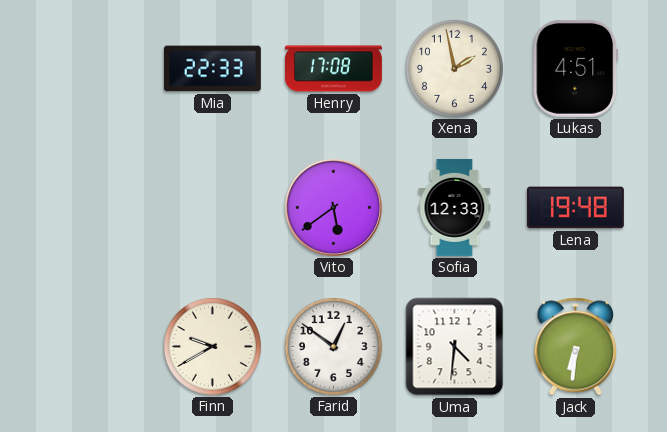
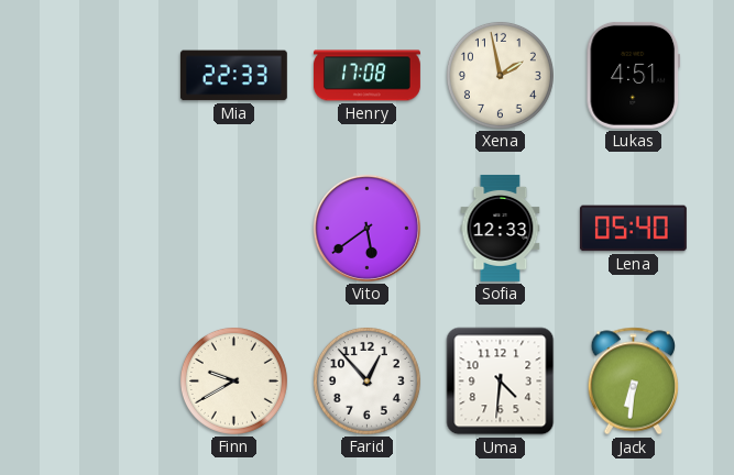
Lena: 19:48 -> 05:40 (633, 229)
Farid: 12:51 -> 12:53 (366, 380)
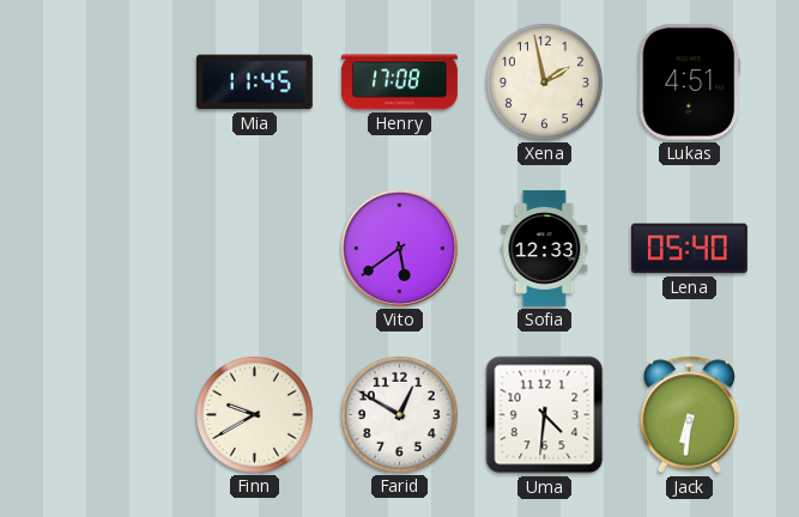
Mia: 22:33 -> 11:45 (254, 83)
Farid: 12:53 -> 12:50 (399, 414)
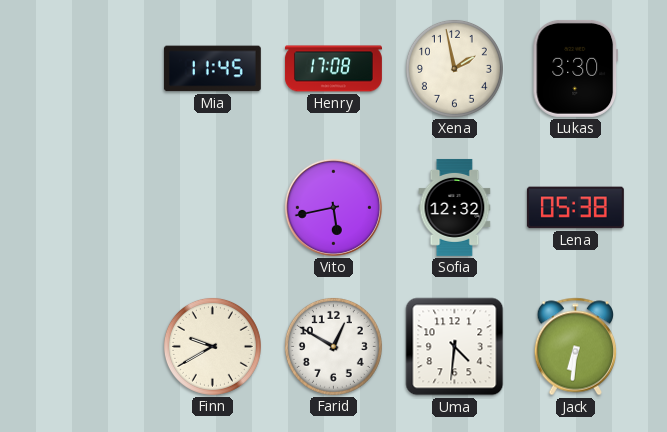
Lukas: 4:51 -> 3:30 (576, 68)
Vito: 5:39 -> 5:43 (333, 207)
Sofia: 12:33 -> 12:32 (455, 207)
Lena: 05:40 -> 05:38 (575, 208)
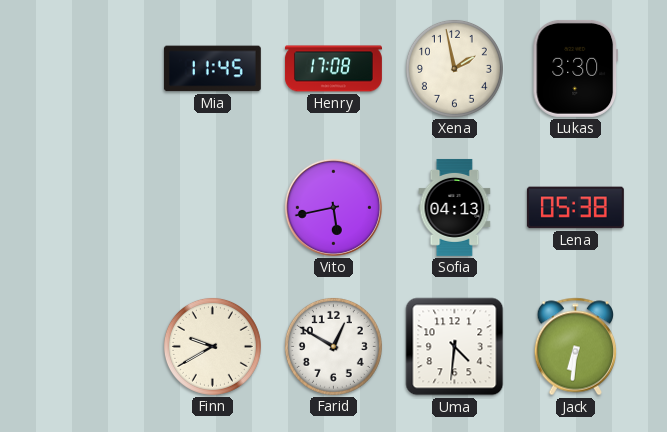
Sofia: 12:32 -> 04:13 (455, 207)
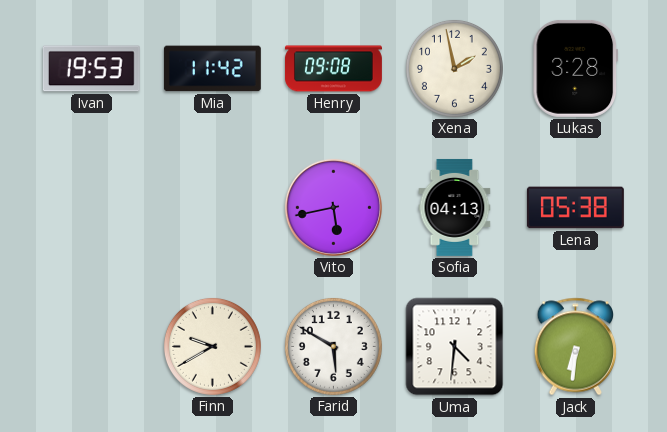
Ivan: none -> 19:53 (91, 69)
Mia: 11:45 -> 11:42 (212, 69)
Henry: 17:08 -> 09:08 (333, 69)
Lukas: 3:30 -> 3:28 (576, 68)
Farid: 12:50 -> 5:50 (333, 346)
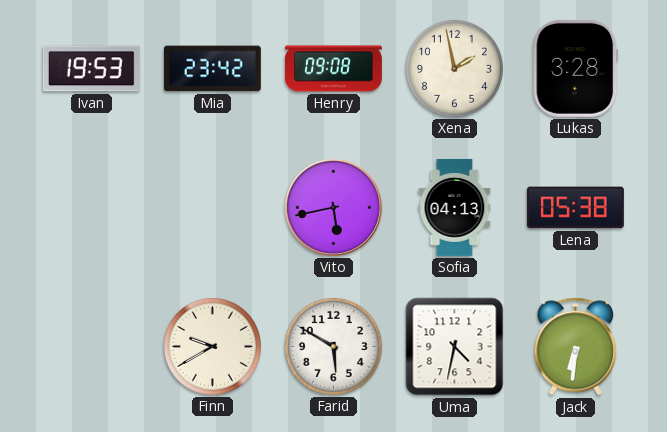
Mia: 11:42 -> 23:42 (212, 69)
Uma: 4:31 -> 4:32 (455, 347)
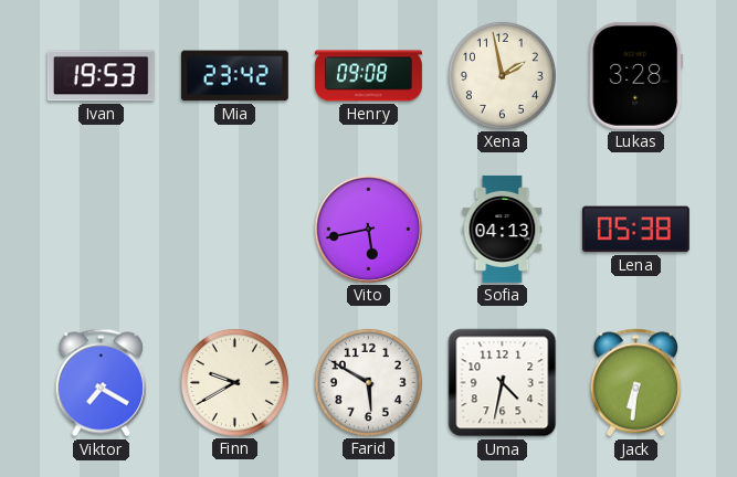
Viktor: none -> 7:20 (102, 383)
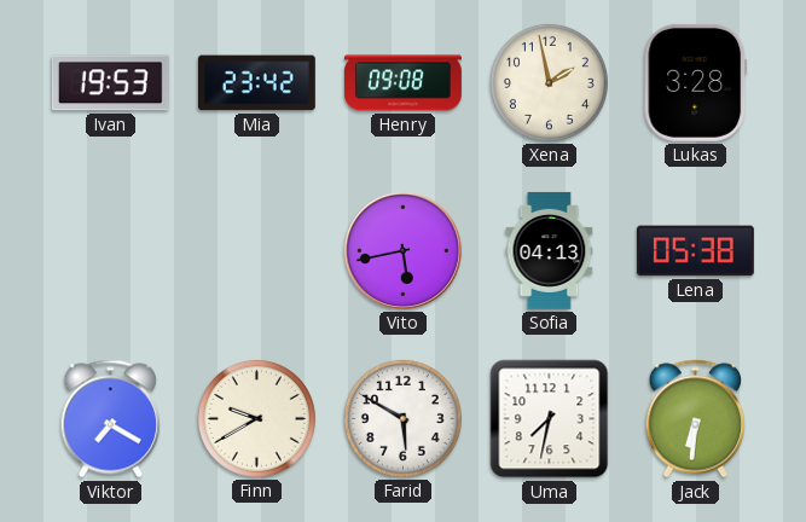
Uma: 4:32 -> 7:32 (550, 419)
